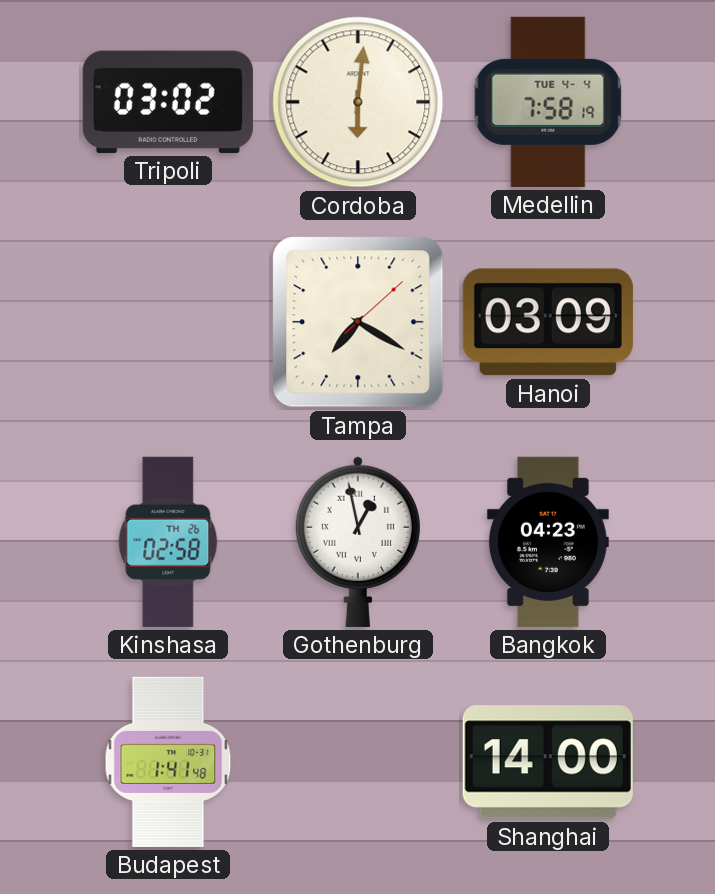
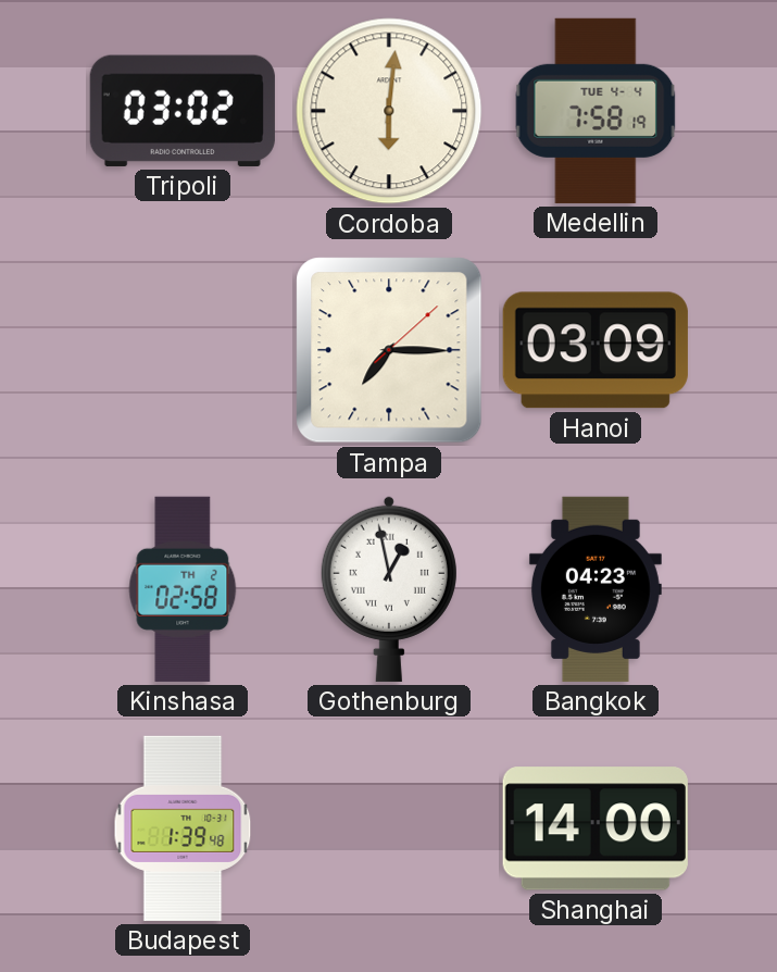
Tampa: 7:20 -> 7:15 (389, 350)
Kinshasa date: TH 26 -> TH 2 (183, 589)
Budapest: 1:41 -> 1:39 (183, 828)
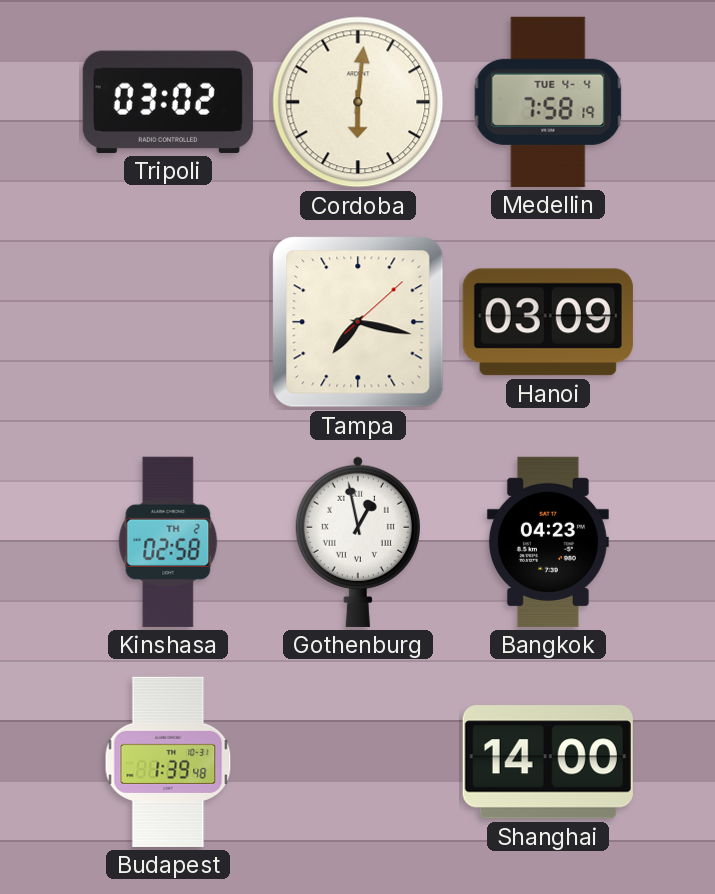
Tampa: 7:15 -> 7:17 (358, 322)
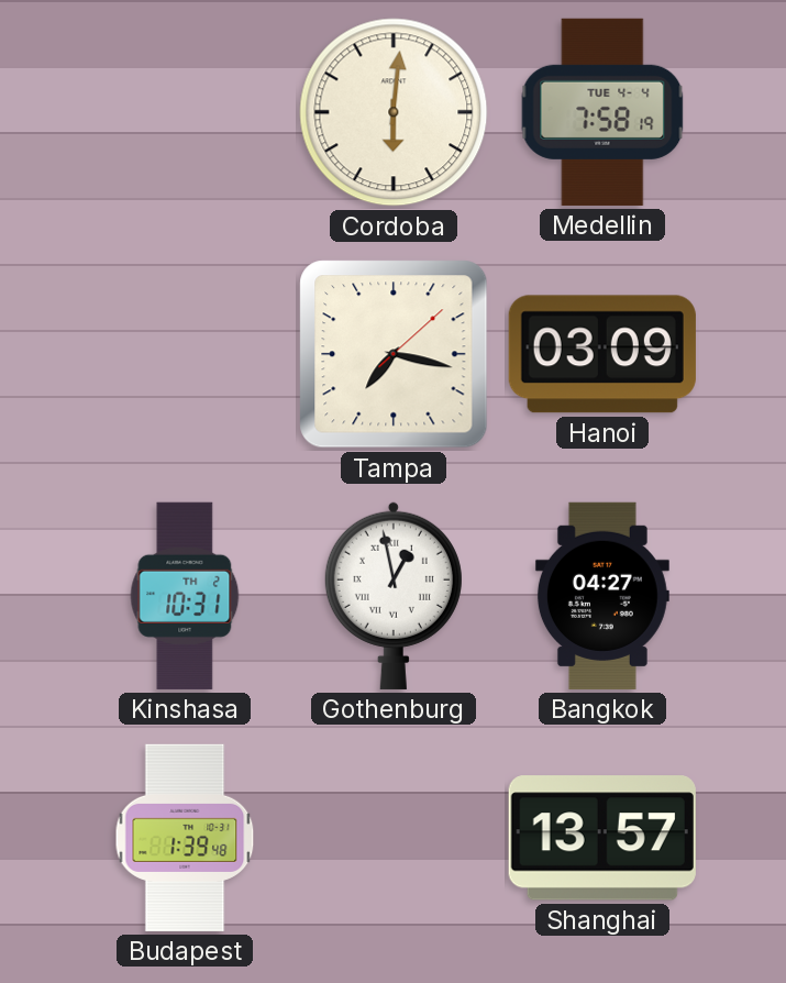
Tripoli: 03:02 -> none (168, 102)
Kinshasa: 02:58 -> 10:31 (185, 596)
Bangkok: 04:23 -> 04:27 (602, 596)
Shanghai: 14:00 -> 13:57 (602, 838)
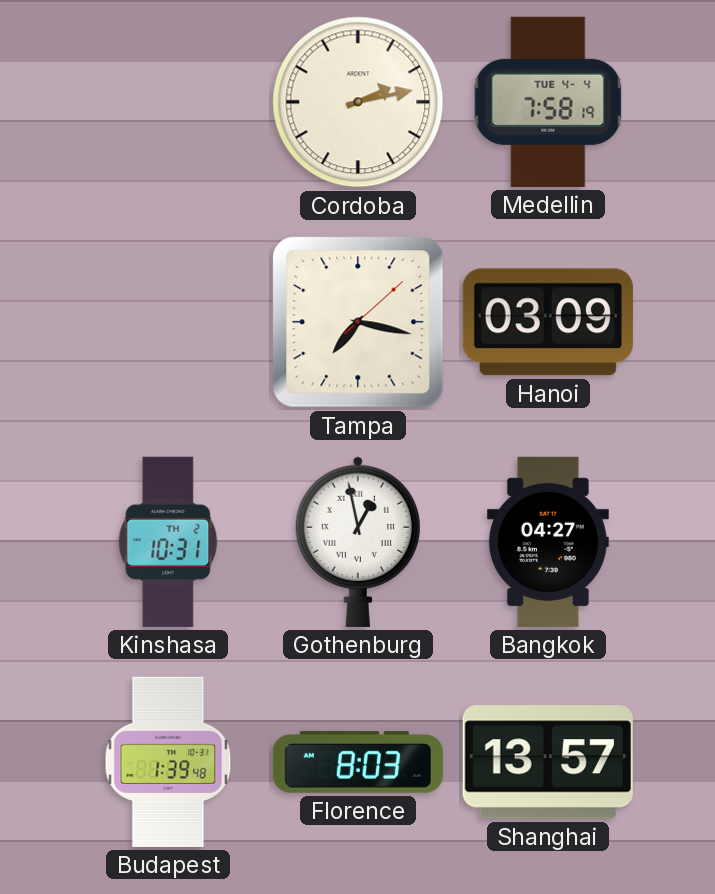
Cordoba: 6:01 -> 2:13 (358, 102)
Florence: none -> 8:03 (358, 762)
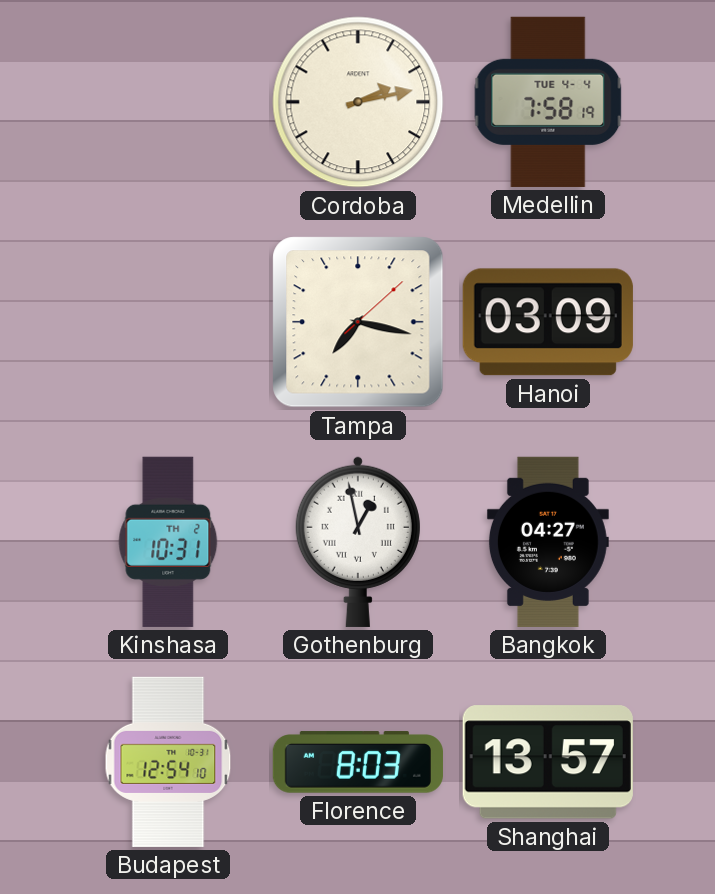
Budapest: 1:39 -> 12:54 (168, 762)
